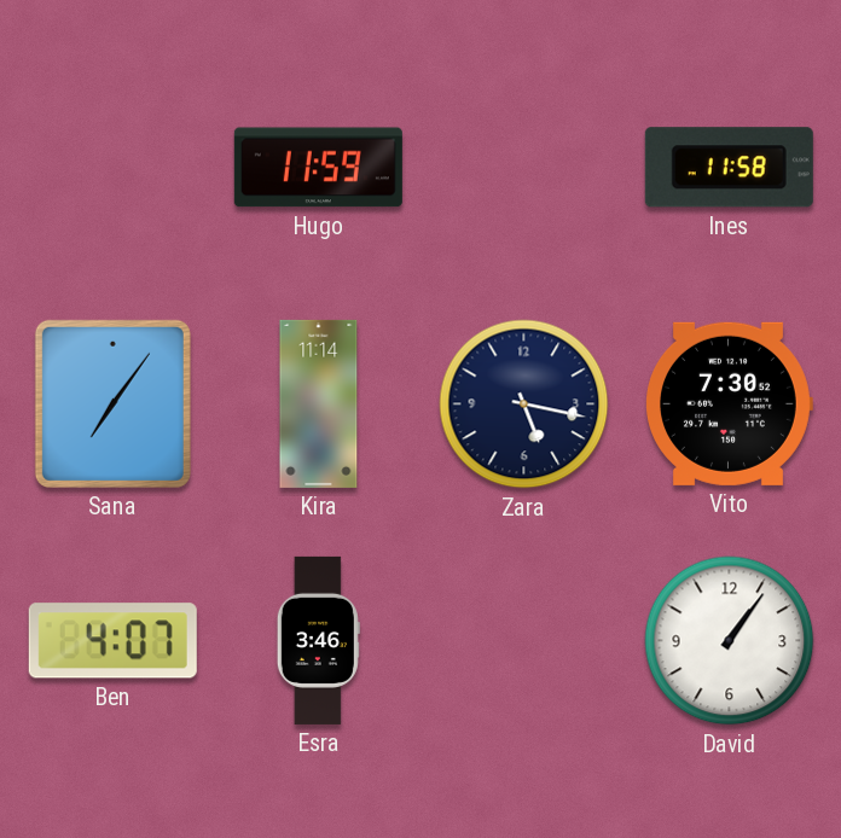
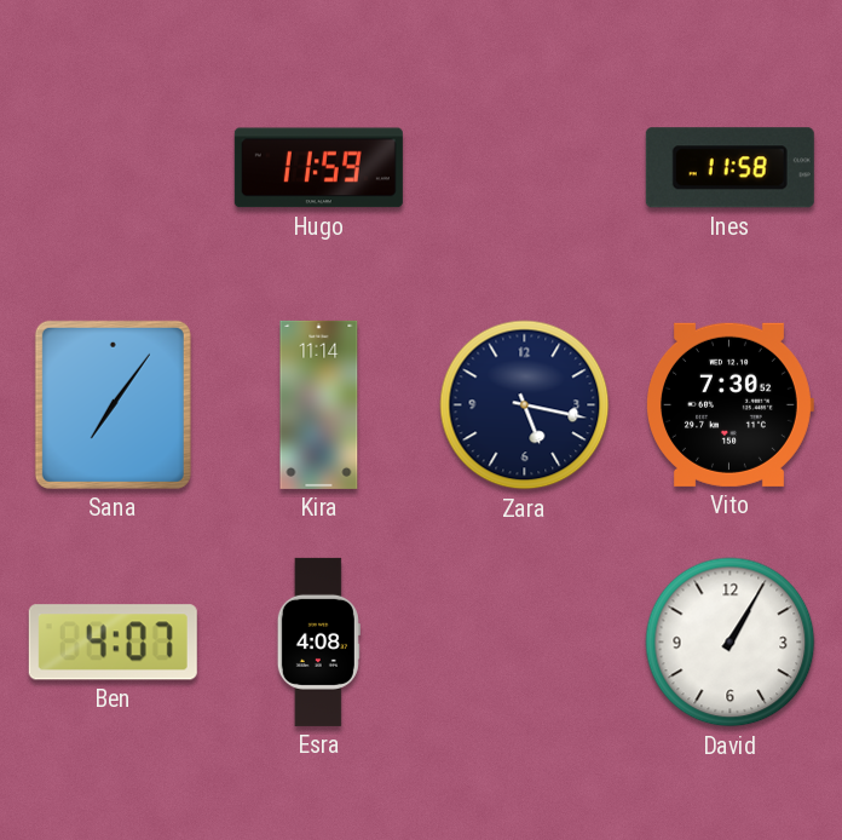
Esra: 3:46 -> 4:08 (318, 641)
David: 1:06 -> 1:05 (731, 643)
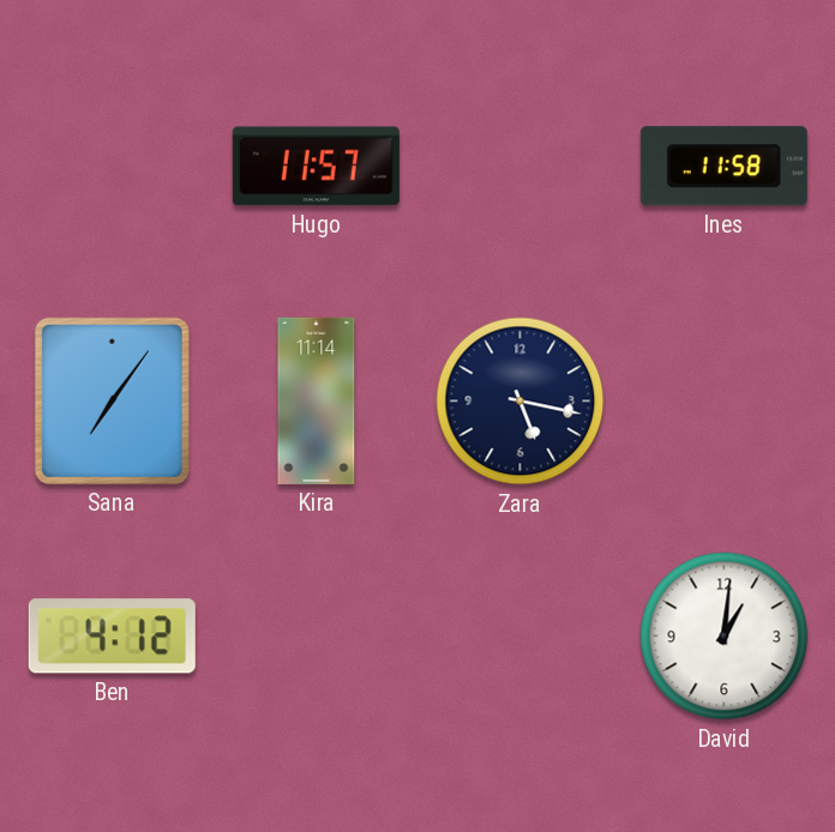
Hugo: 11:59 -> 11:57 (316, 167)
Vito: 7:30 -> none (731, 404)
Ben: 4:07 -> 4:12 (112, 637)
Esra: 4:08 -> none (318, 641)
David: 1:05 -> 1:01 (725, 637)
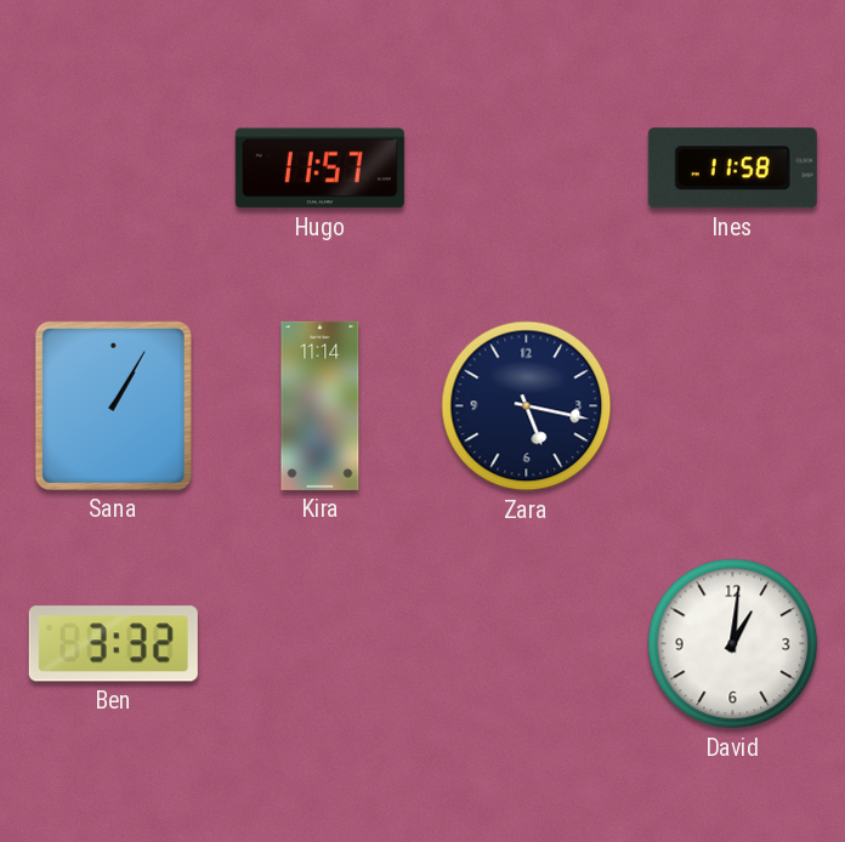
Sana: 7:06 -> 1:05 (113, 405)
Ben: 4:12 -> 3:32 (113, 644)
